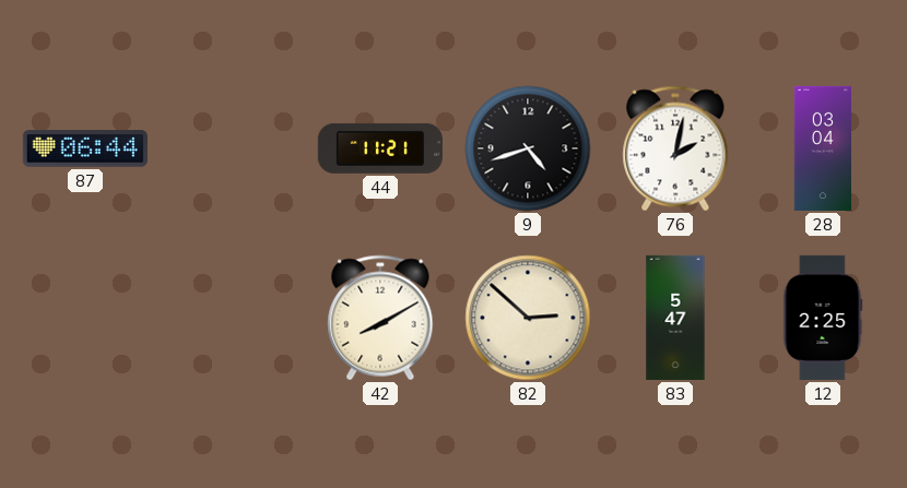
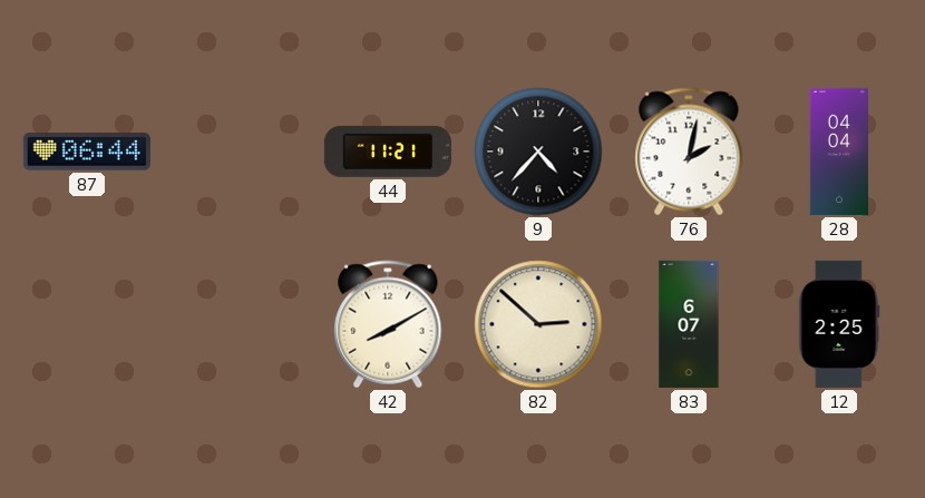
9: 4:42 -> 4:37 (538, 152)
28: 03:04 -> 04:04 (838, 152)
83: 5:47 -> 6:07 (689, 324)
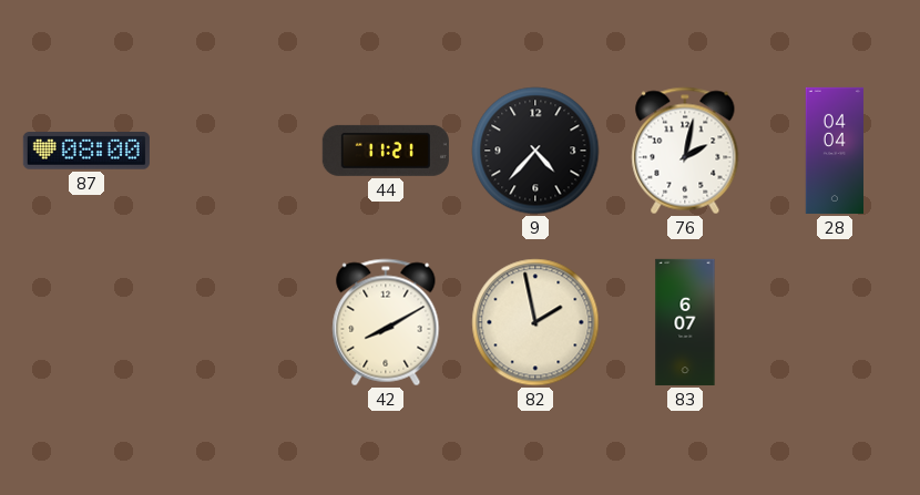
87: 06:44 -> 08:00 (86, 151)
82: 2:52 -> 1:58 (535, 322)
12: 2:25 -> none (839, 324)
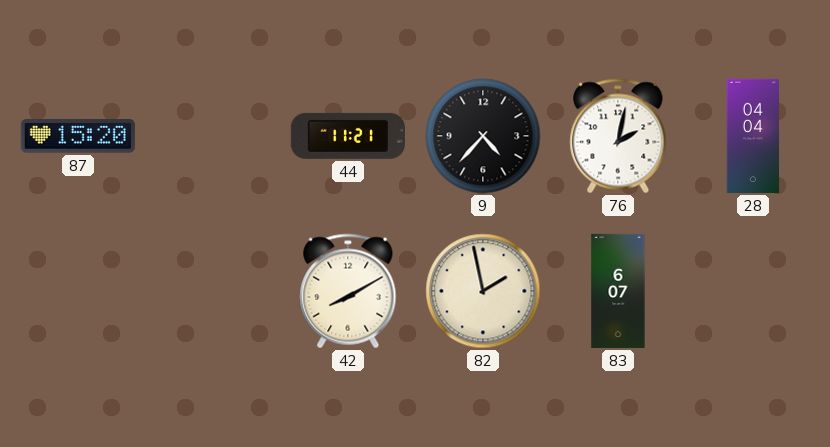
87: 08:00 -> 15:20 (78, 136)
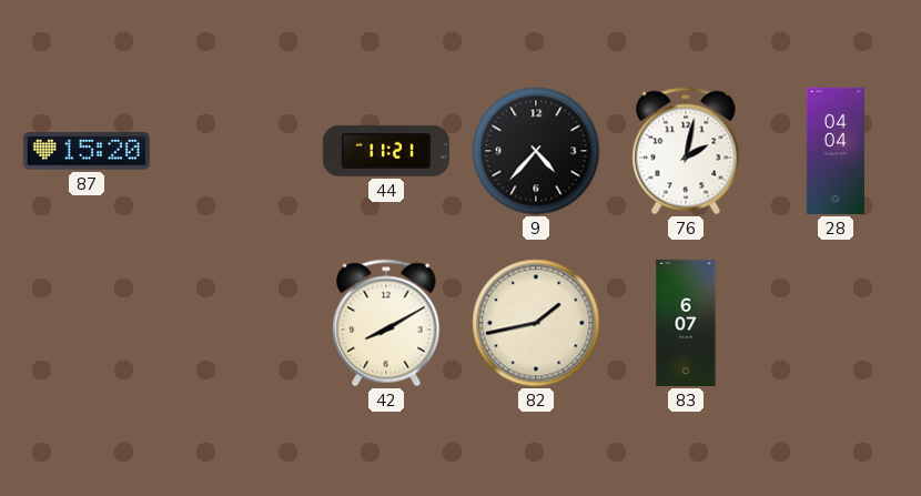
82: 1:58 -> 1:43 (536, 323)
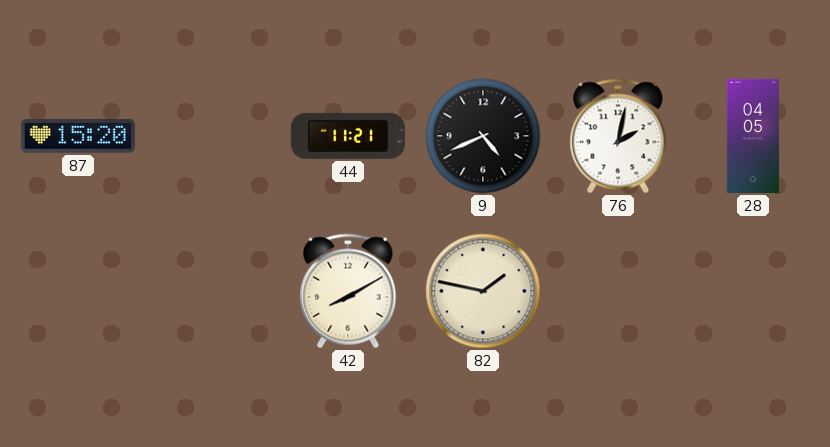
9: 4:37 -> 4:41 (483, 136)
28: 04:04 -> 04:05 (752, 136)
82: 1:43 -> 1:47 (483, 291)
83: 6:07 -> none (686, 323)
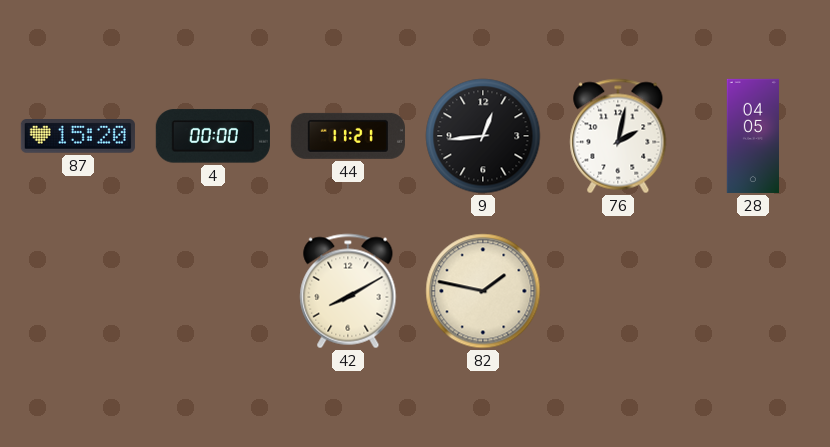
4: none -> 00:00 (213, 136)
9: 4:41 -> 12:44 (483, 136)
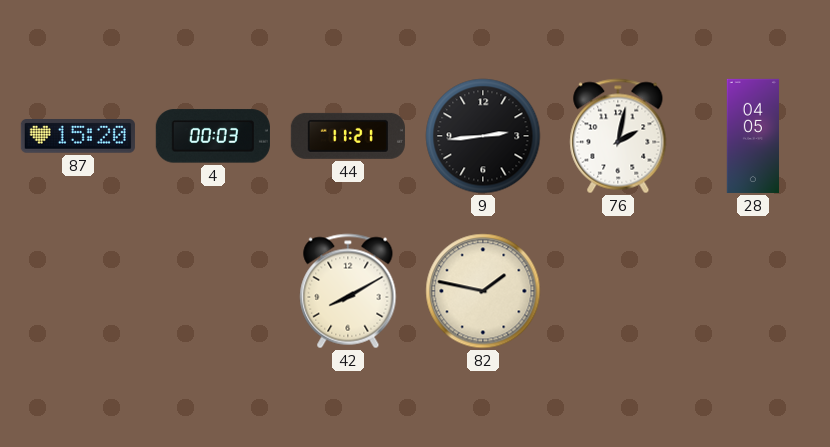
4: 00:00 -> 00:03 (213, 136)
9: 12:44 -> 2:44 (483, 136)
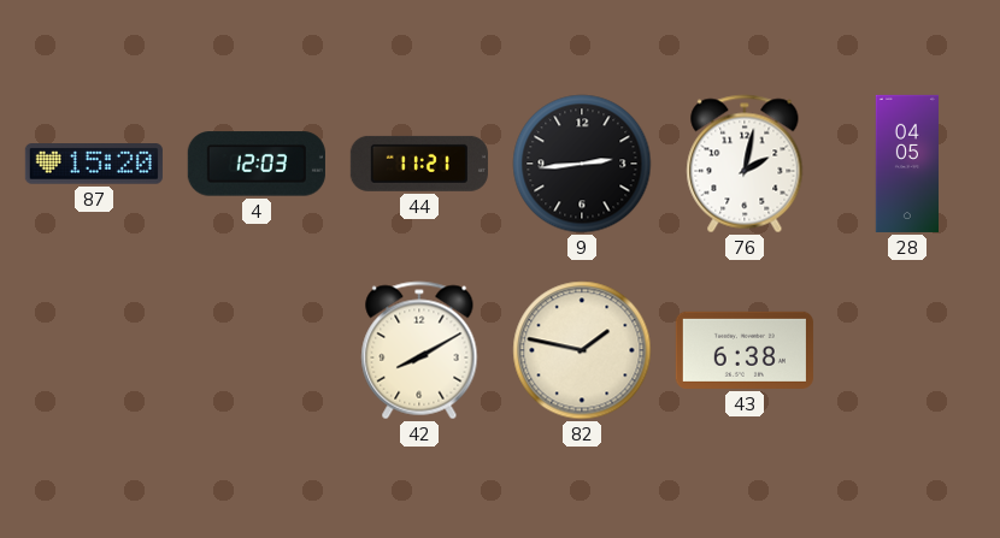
4: 00:03 -> 12:03 (257, 164)
43: none -> 6:38 (745, 350)
